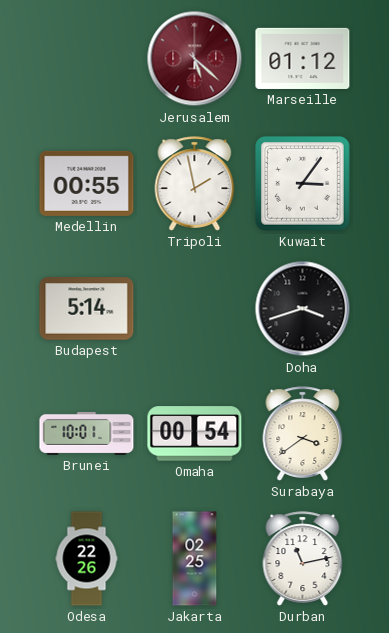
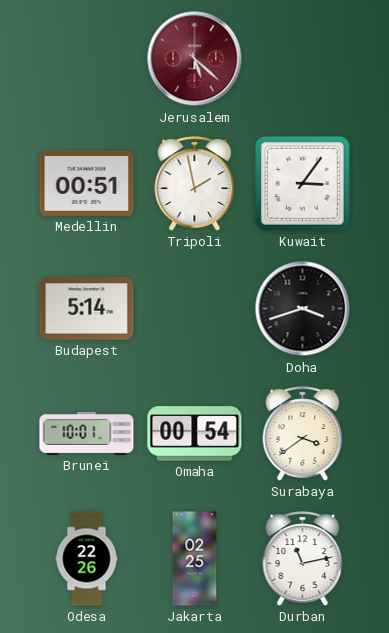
Marseille: 01:12 -> none (303, 58)
Medellin: 00:55 -> 00:51 (87, 183)
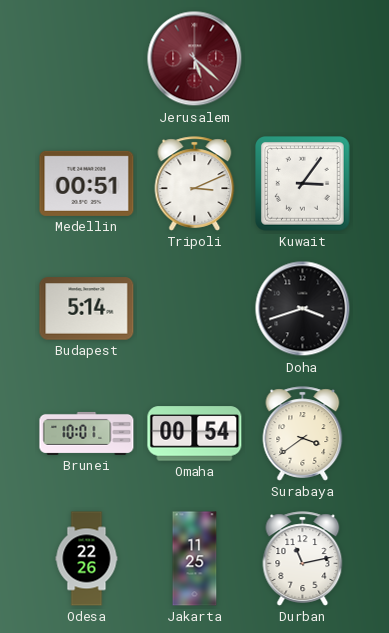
Tripoli: 1:58 -> 3:11 (195, 184)
Jakarta: 02:25 -> 11:25 (195, 559)
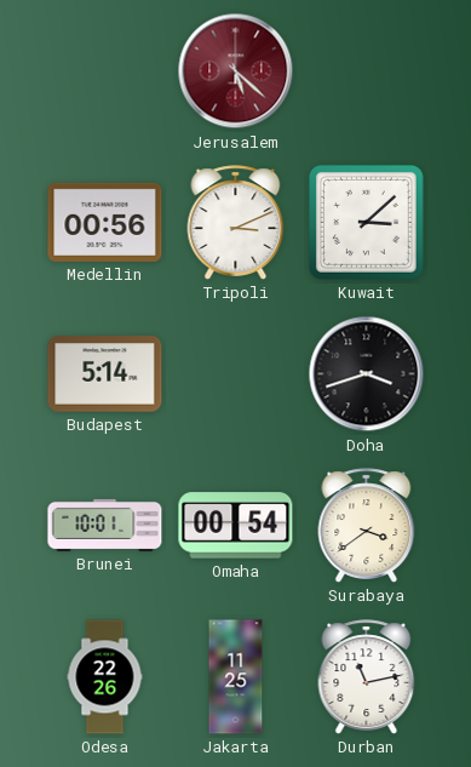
Medellin: 00:51 -> 00:56 (105, 222)
Kuwait: 3:06 -> 3:08 (367, 223)
